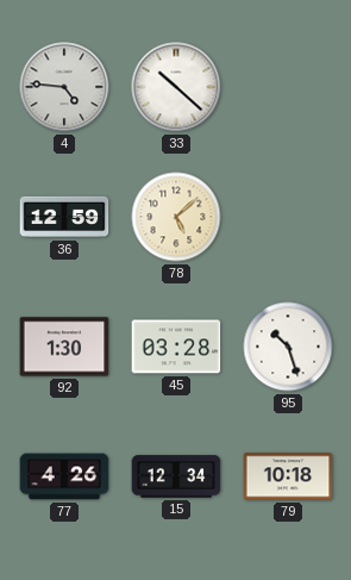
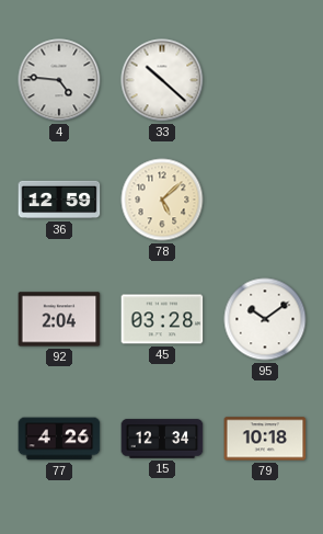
92: 1:30 -> 2:04 (59, 319)
95: 10:27 -> 10:09 (265, 319)
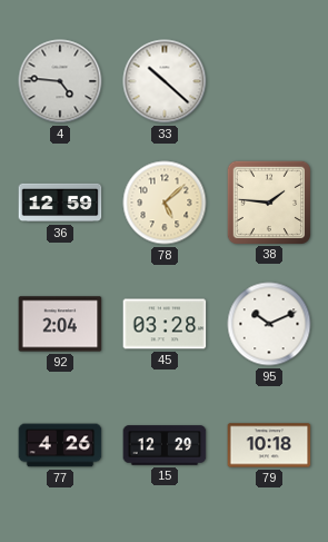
38: none -> 1:46 (268, 201)
95: 10:09 -> 10:11 (269, 324)
15: 12:34 -> 12:29 (165, 445)
